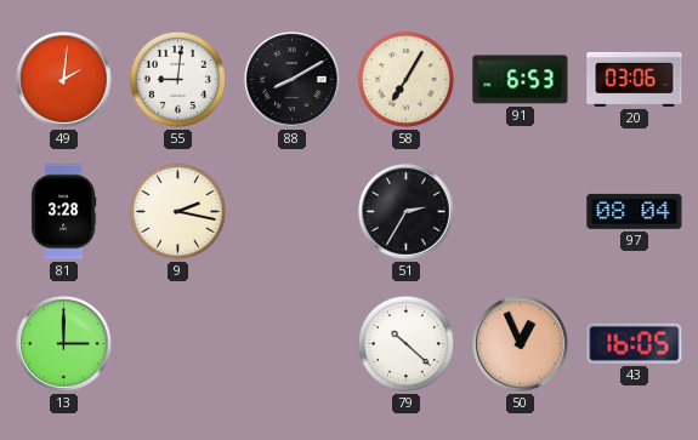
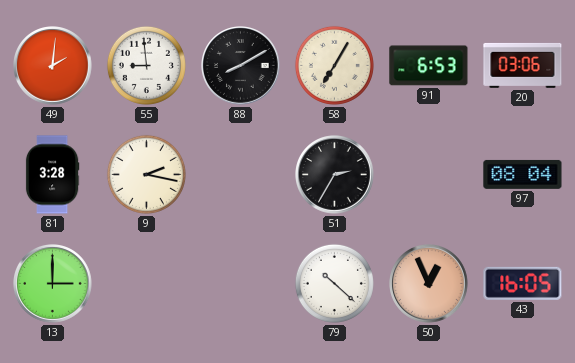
55: 9:01 -> 8:59 (146, 65)
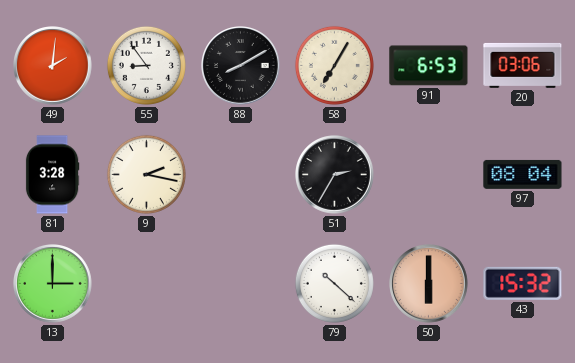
55: 8:59 -> 8:54 (146, 65)
50: 12:56 -> 6:00 (429, 284)
43: 16:05 -> 15:32 (523, 283)
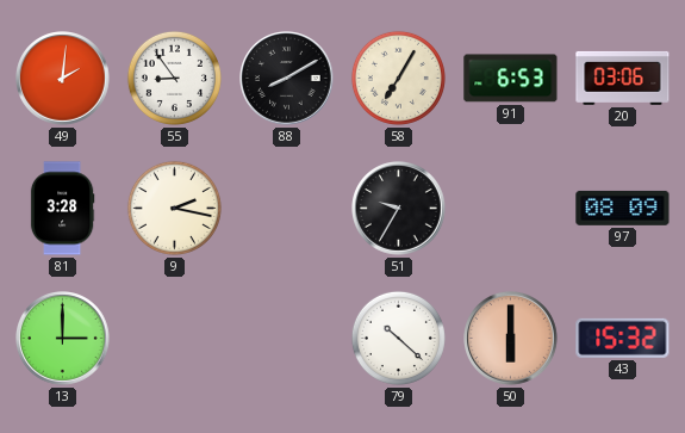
51: 2:35 -> 9:35 (399, 209)
97: 08:04 -> 08:09 (623, 208)
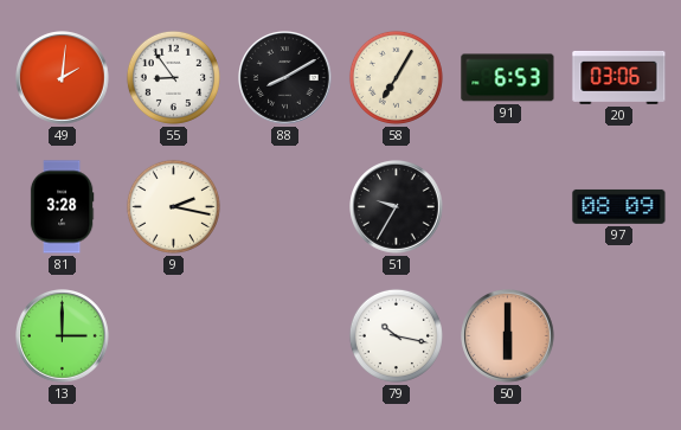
79: 10:22 -> 10:17 (396, 335)
43: 15:32 -> none (623, 338)
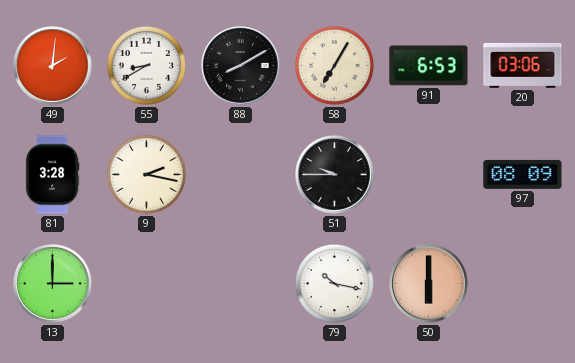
55: 8:54 -> 8:40 (146, 65)
51: 9:35 -> 9:45 (335, 175)
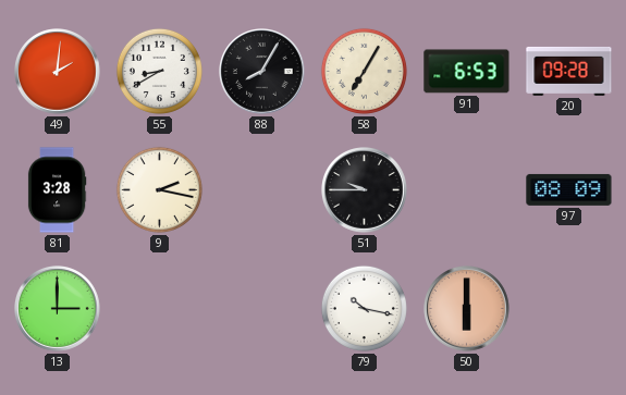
88: 8:10 -> 8:05 (262, 72)
20: 03:06 -> 09:28 (569, 71)
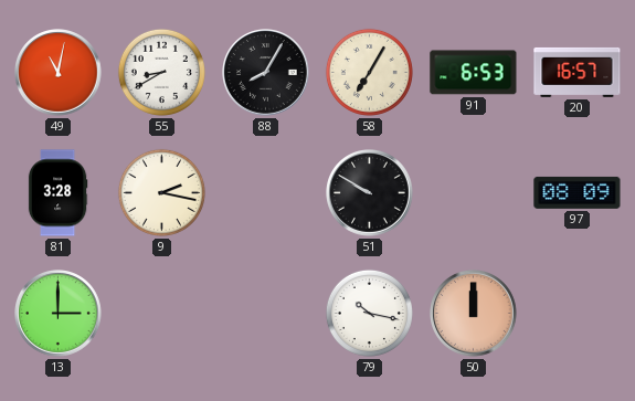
49: 2:01 -> 11:02 (59, 73)
20: 09:28 -> 16:57 (578, 72)
51: 9:45 -> 9:50 (370, 193)
50: 6:00 -> 12:00 (474, 314)
